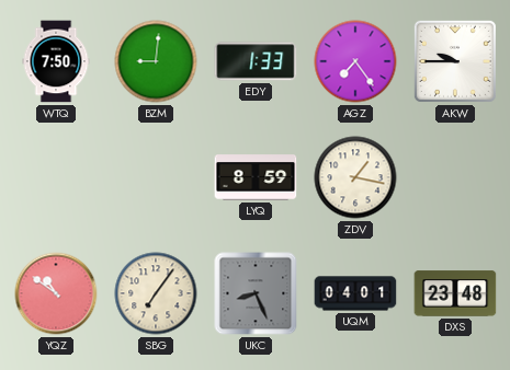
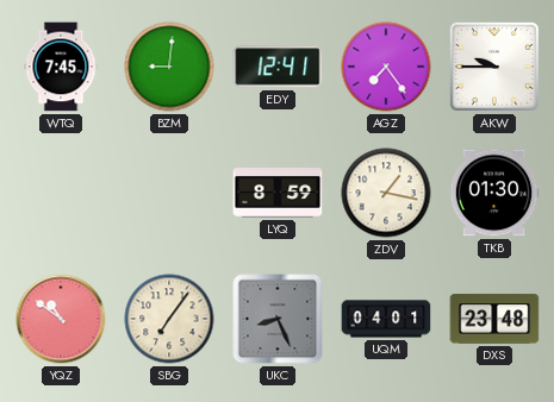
WTQ: 7:50 -> 7:45 (61, 67)
EDY: 1:33 -> 12:41 (278, 67)
TKB: none -> 01:30 (494, 193)
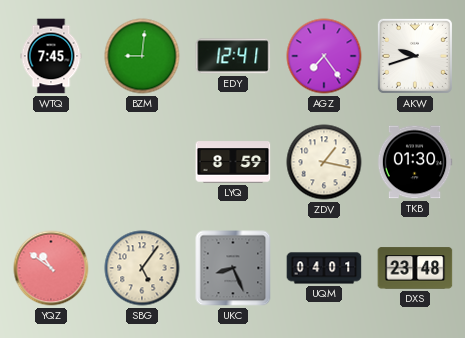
AKW: 9:45 -> 9:42 (415, 56)
SBG: 7:06 -> 5:06 (142, 268)
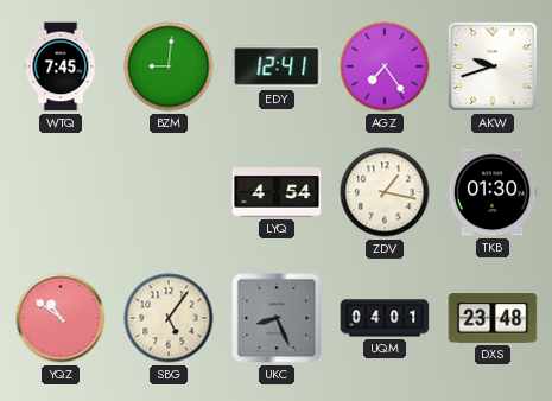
LYQ: 8:59 -> 4:54 (277, 192)
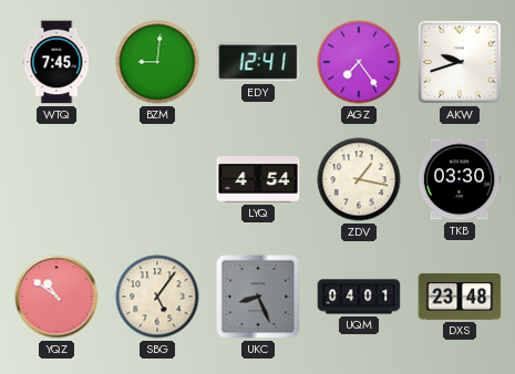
TKB: 01:30 -> 03:30 (460, 179)
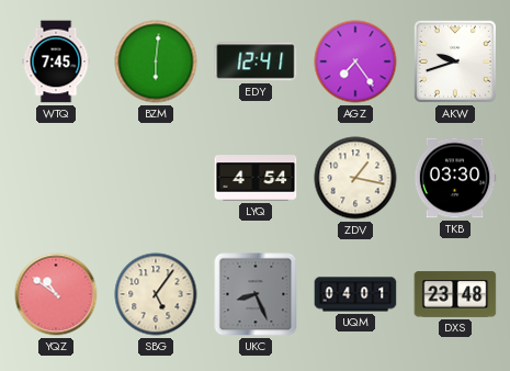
BZM: 9:01 -> 6:01 (156, 61)
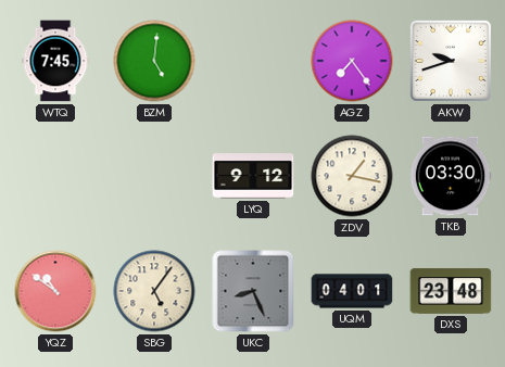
BZM: 6:01 -> 5:01 (154, 61)
EDY: 12:41 -> none (256, 61)
LYQ: 4:54 -> 9:12 (253, 176)
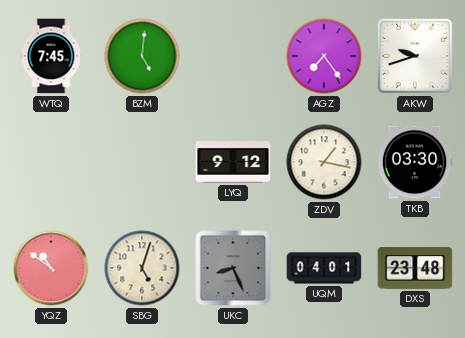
SBG: 5:06 -> 5:03 (142, 268)
